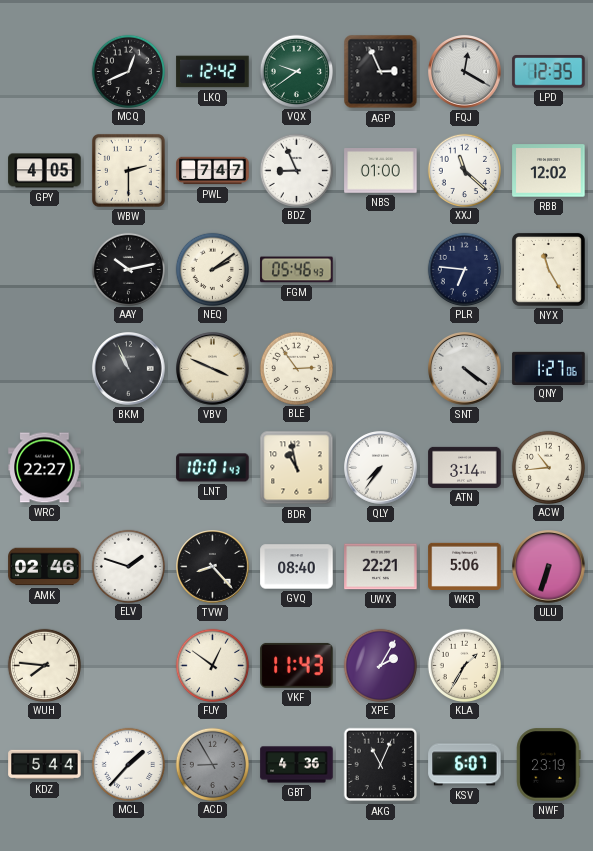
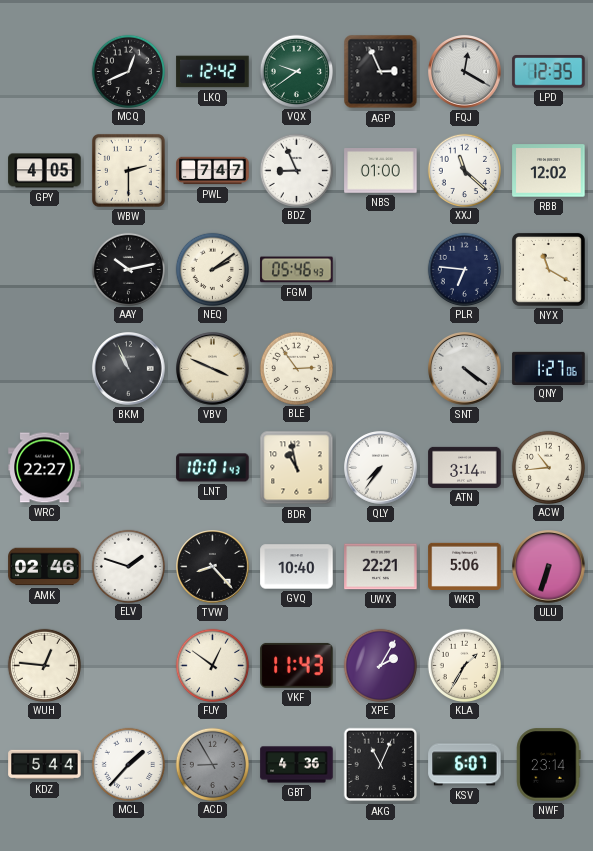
NYX: 11:25 -> 11:20 (548, 269)
GVQ: 08:40 -> 10:40 (297, 567)
WUH: 7:46 -> 12:46 (44, 665)
NWF: 23:19 -> 23:14 (549, 765)
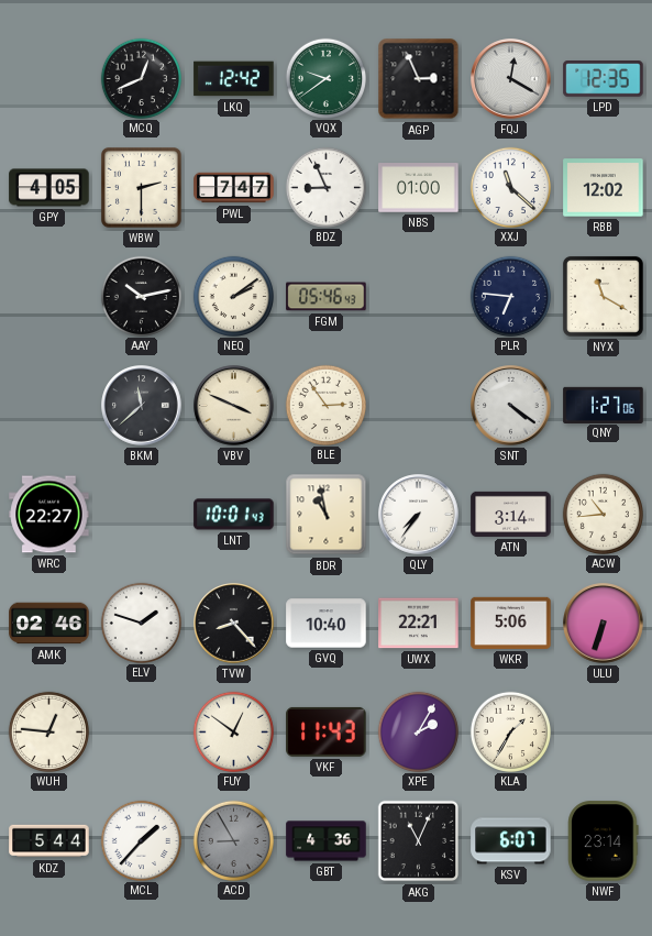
BKM: 10:56 -> 11:38 (142, 406)
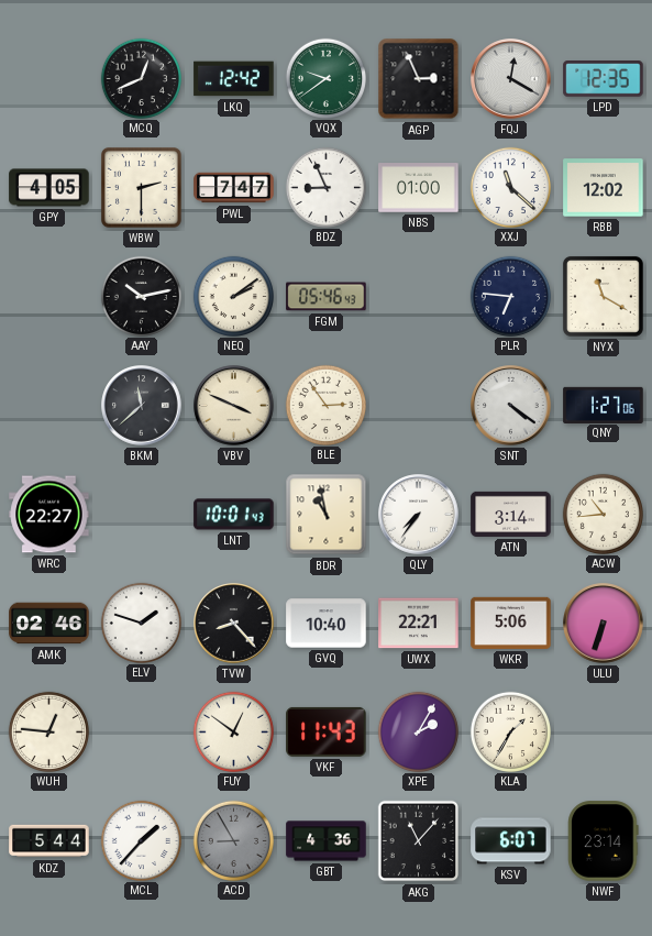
AKG: 11:04 -> 11:07 (419, 841)
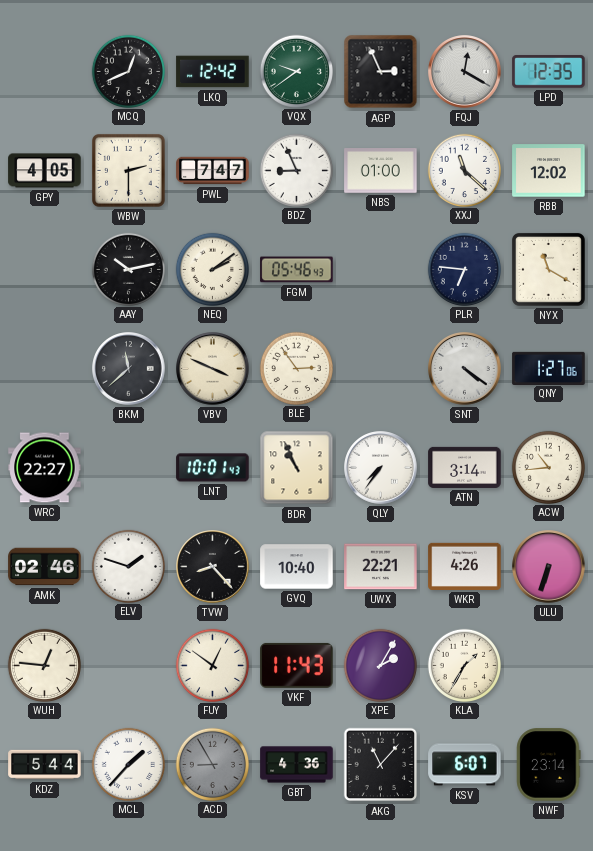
BDR: 10:58 -> 10:56 (297, 468)
WKR: 5:06 -> 4:26 (465, 566)
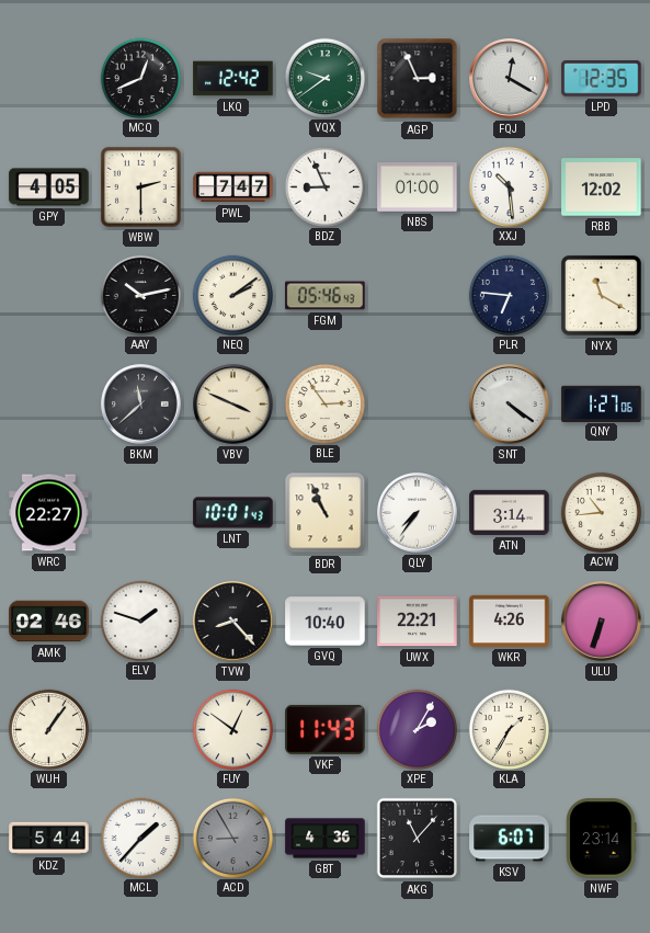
XXJ: 11:22 -> 10:29 (509, 186)
WUH: 12:46 -> 1:06 (48, 729)
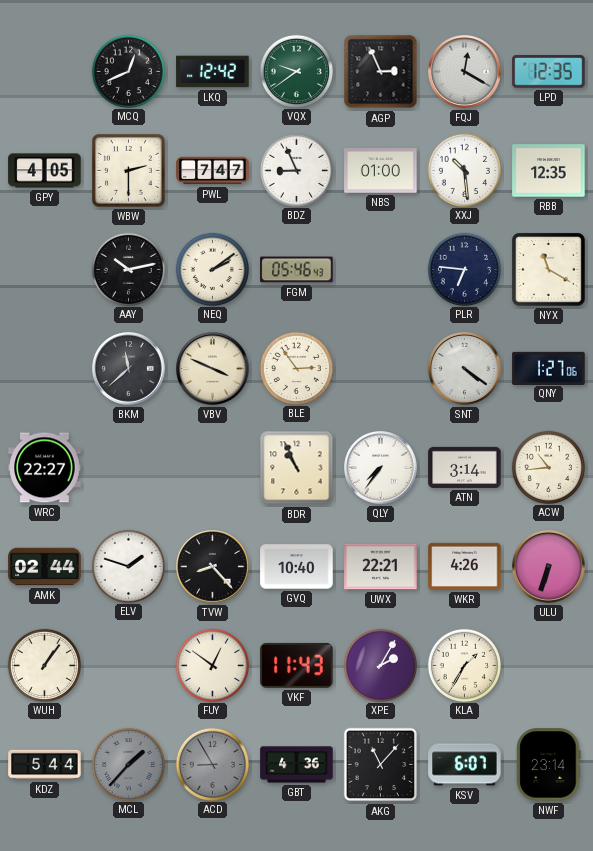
RBB: 12:02 -> 12:35 (549, 171)
LNT: 10:01 -> none (233, 513)
AMK: 02:46 -> 02:44 (45, 567)
MCL dial: white -> grey (128, 764)
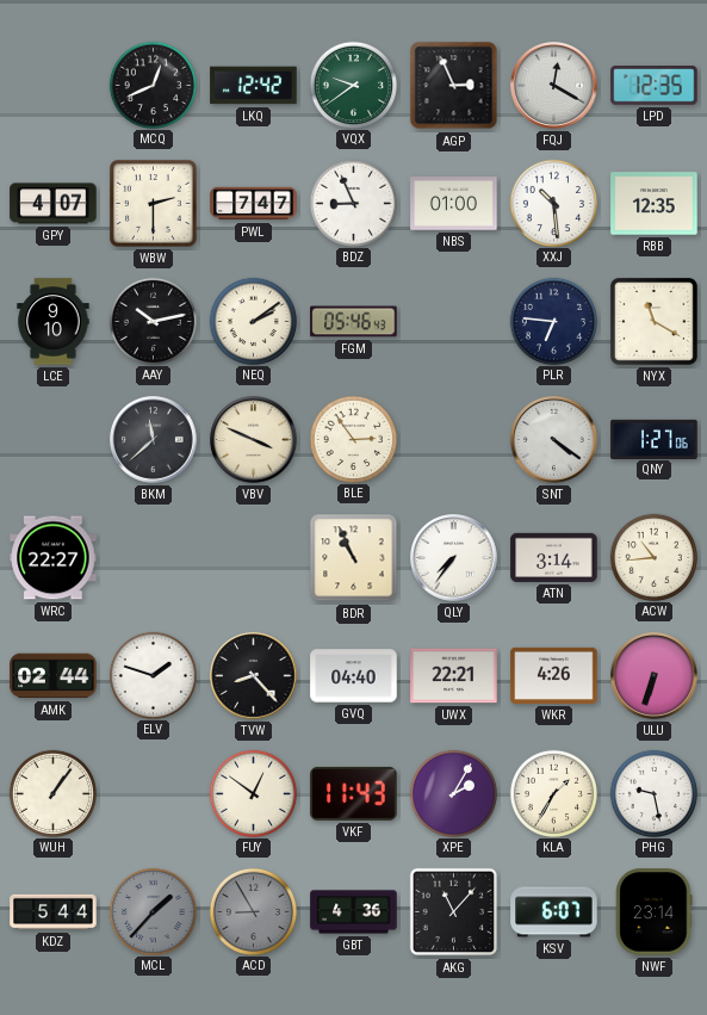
GPY: 4:05 -> 4:07 (54, 204)
LCE: none -> 9:10 (54, 322)
GVQ: 10:40 -> 04:40 (354, 676)
PHG: none -> 9:28 (653, 793)
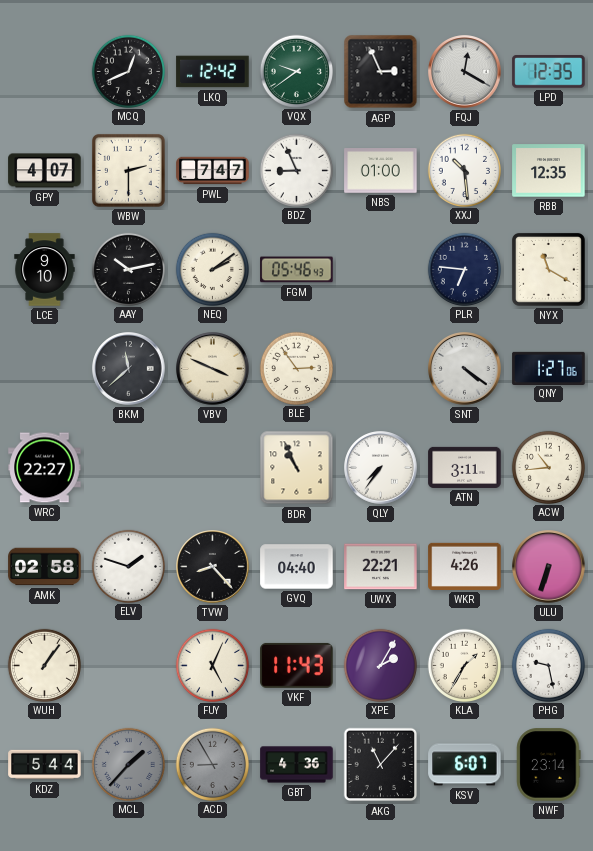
ATN: 3:14 -> 3:11 (465, 467)
AMK: 02:44 -> 02:58 (45, 567)
FUY: 12:51 -> 5:04 (212, 665)
